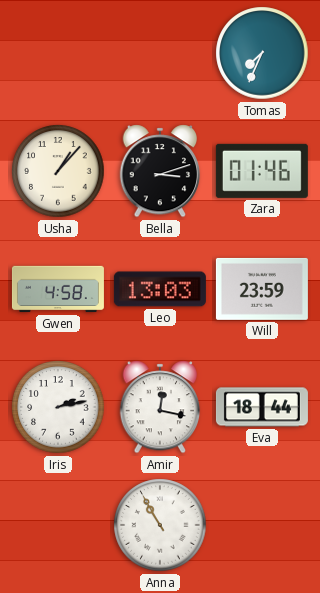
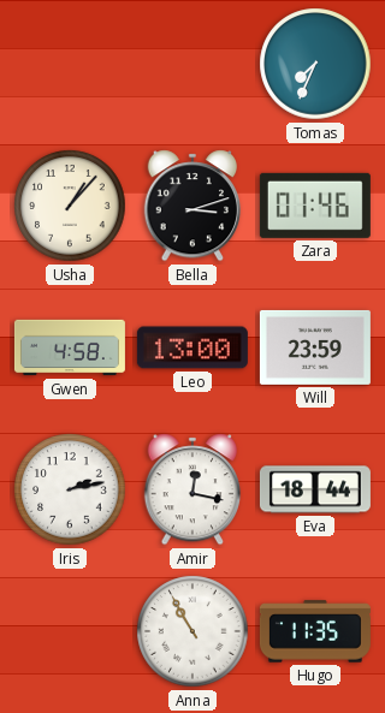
Leo: 13:03 -> 13:00 (192, 347)
Hugo: none -> 11:35 (315, 631)
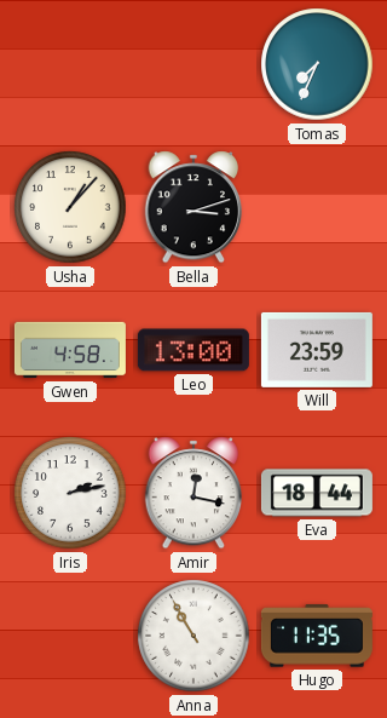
Zara: 01:46 -> none (315, 206)
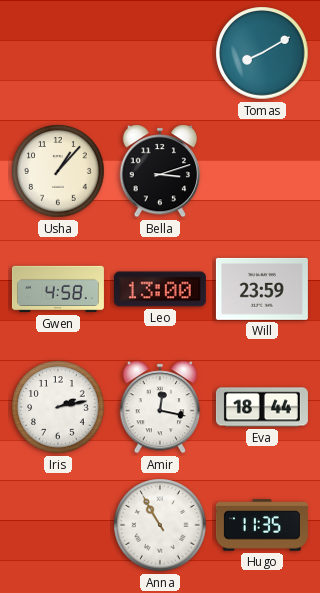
Tomas: 7:34 -> 8:10 (262, 53)
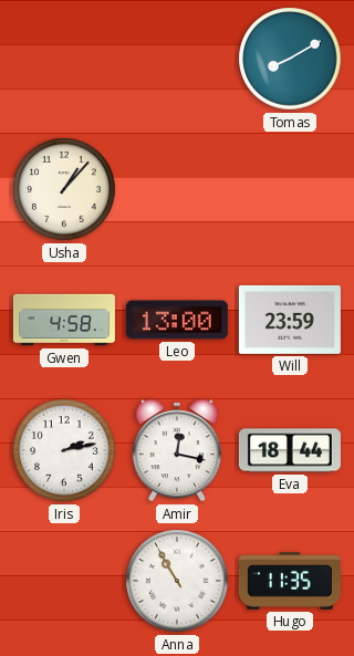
Bella: 3:12 -> none (160, 171)
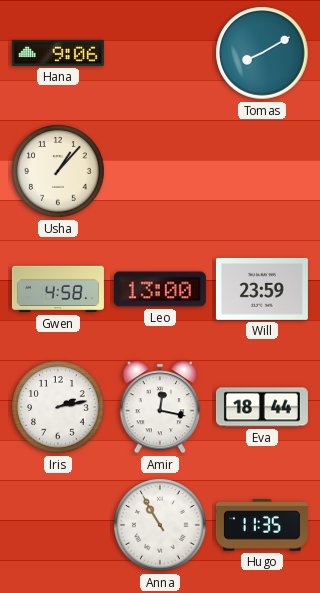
Hana: none -> 9:06 (58, 53)
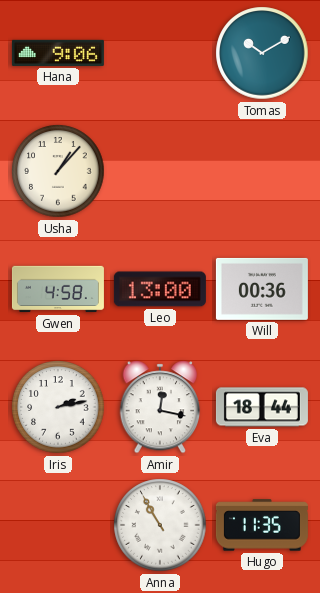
Tomas: 8:10 -> 10:10 (262, 53)
Will: 23:59 -> 00:36 (262, 289)
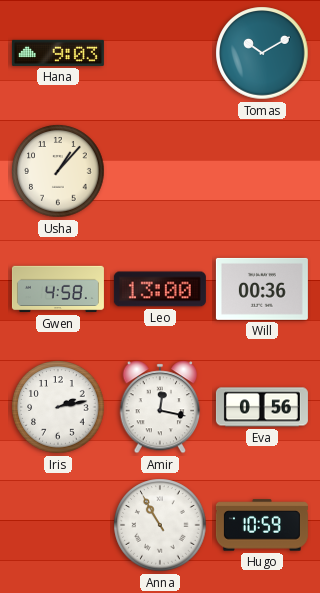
Hana: 9:06 -> 9:03 (58, 53)
Eva: 18:44 -> 0:56 (262, 407)
Hugo: 11:35 -> 10:59 (262, 525)
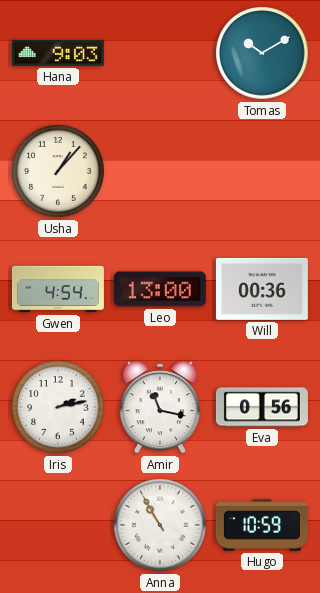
Gwen: 4:58 -> 4:54 (58, 289)
Amir: 12:17 -> 11:17 (160, 407)
